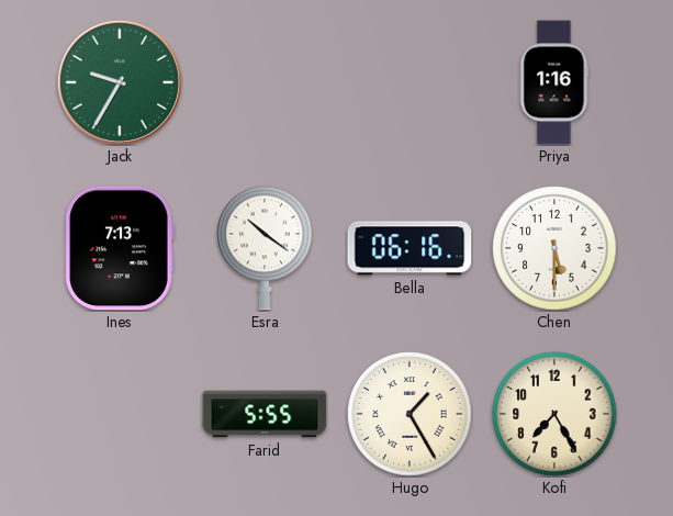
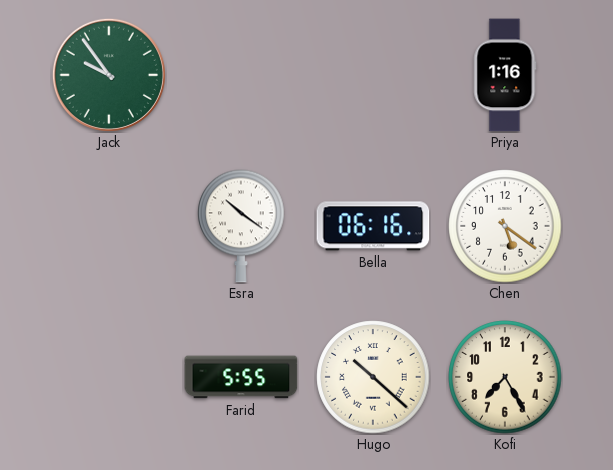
Jack: 9:35 -> 9:54 (109, 75)
Ines: 7:13 -> none (120, 248)
Chen: 5:30 -> 5:21 (505, 226)
Hugo: 1:25 -> 10:22 (373, 377)
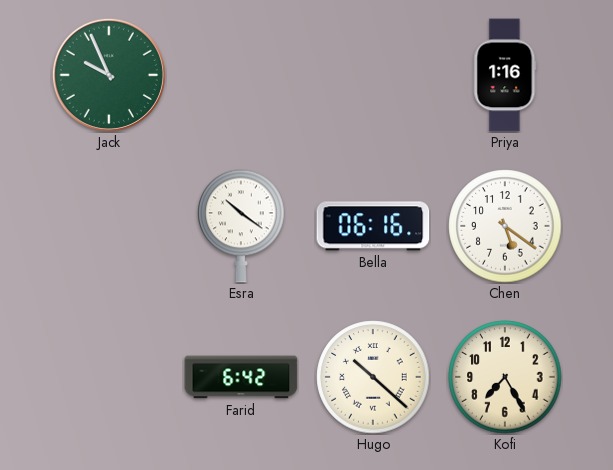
Jack: 9:54 -> 9:56 (109, 75)
Farid: 5:55 -> 6:42 (241, 377)
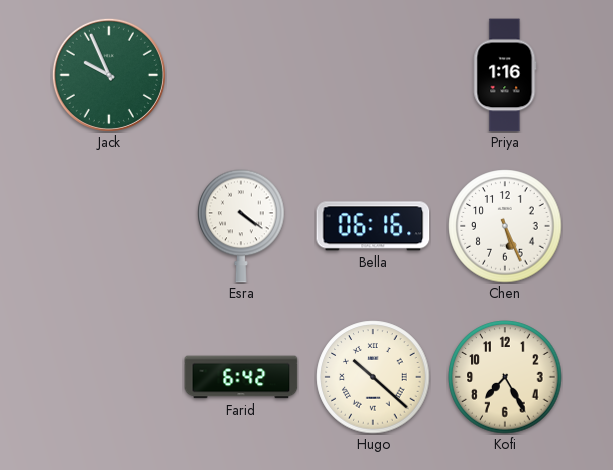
Esra: 10:21 -> 4:21 (241, 226)
Chen: 5:21 -> 5:26 (505, 226)
